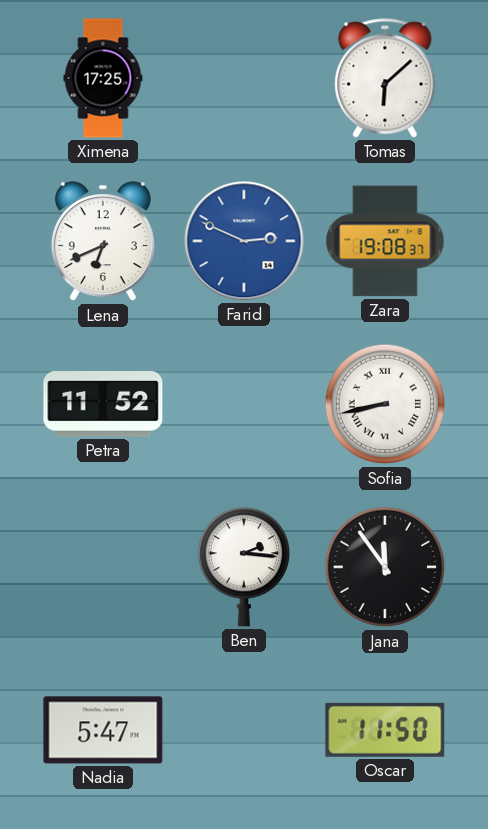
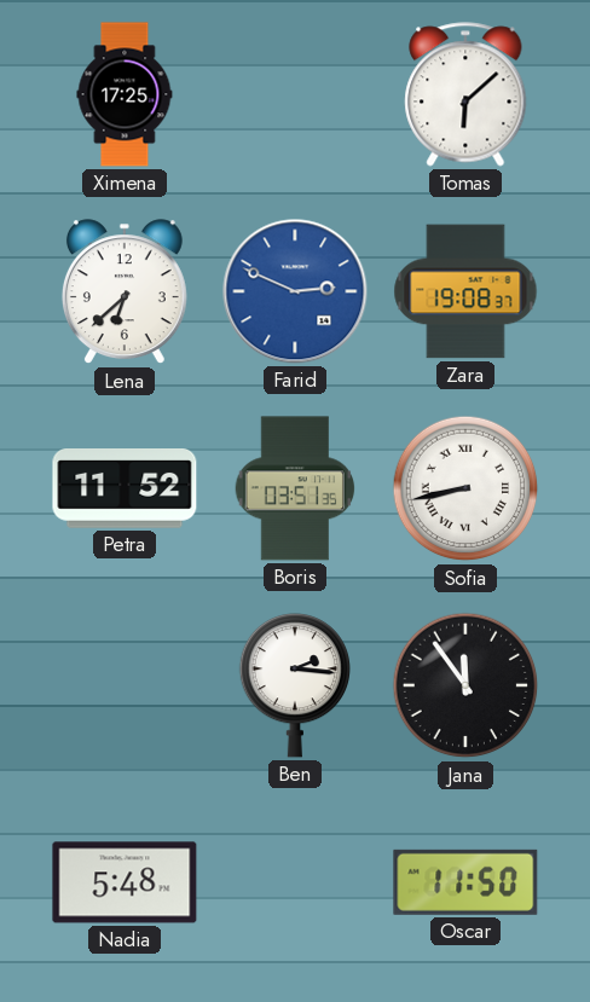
Lena: 6:41 -> 6:38 (125, 293)
Boris: none -> 03:51 (295, 488)
Nadia: 5:47 -> 5:48 (125, 882)
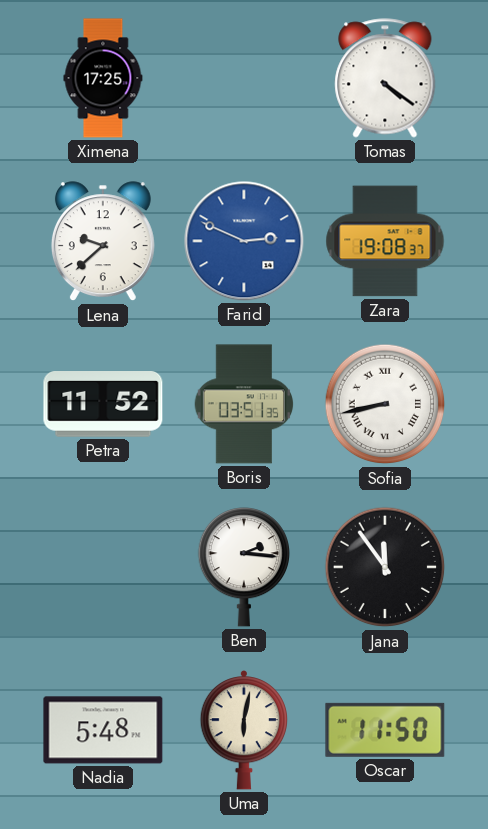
Tomas: 6:08 -> 4:21 (385, 78)
Lena: 6:38 -> 9:38 (103, 242)
Uma: none -> 6:02 (243, 731)
